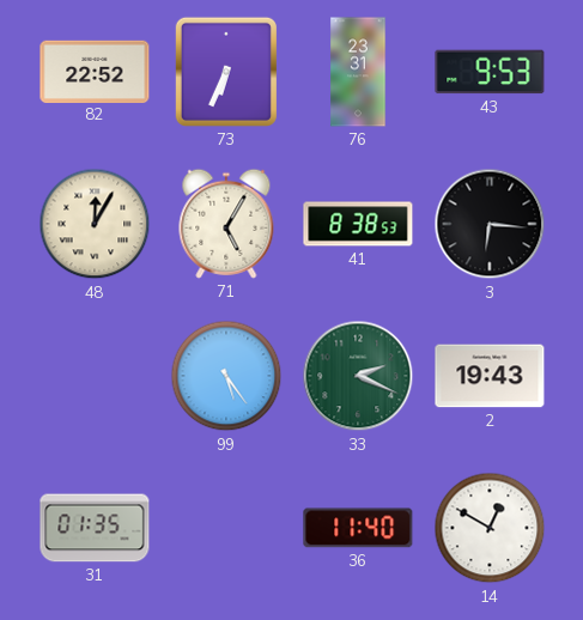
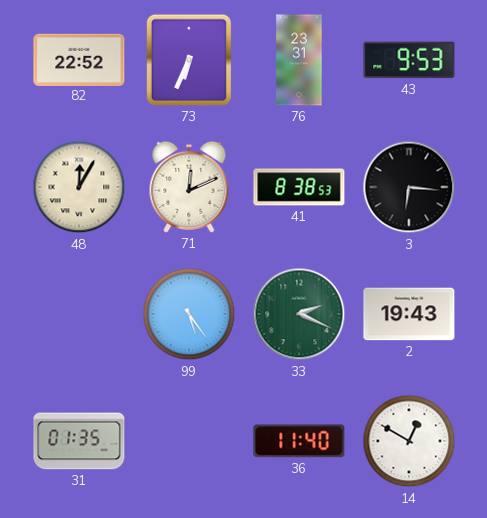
71: 5:05 -> 12:11 (189, 187)
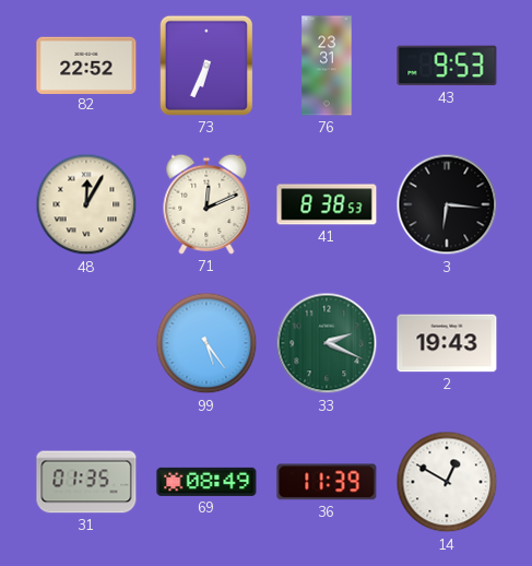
69: none -> 08:49 (206, 482)
36: 11:40 -> 11:39 (327, 482)
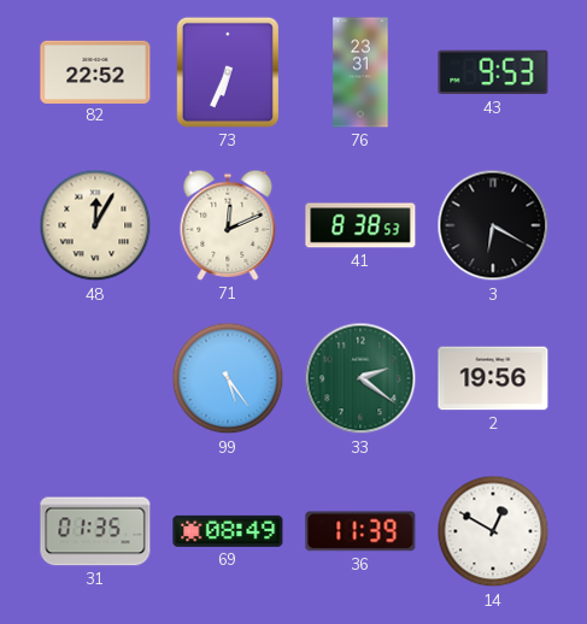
3: 6:16 -> 6:20 (493, 225)
33: 2:19 -> 2:21 (360, 378)
2: 19:43 -> 19:56 (493, 378)
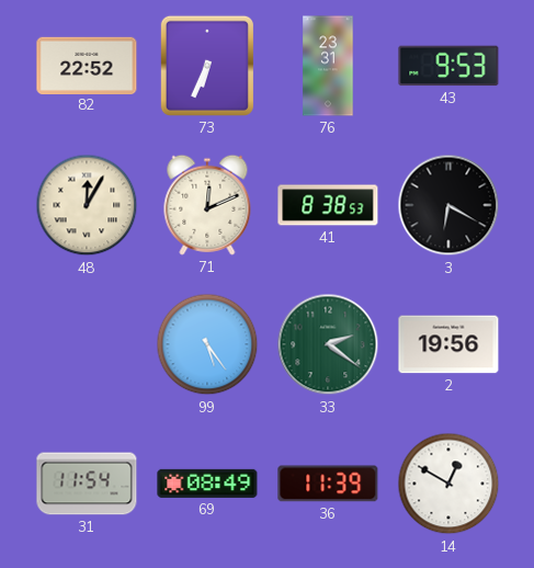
31: 01:35 -> 11:54 (87, 484)
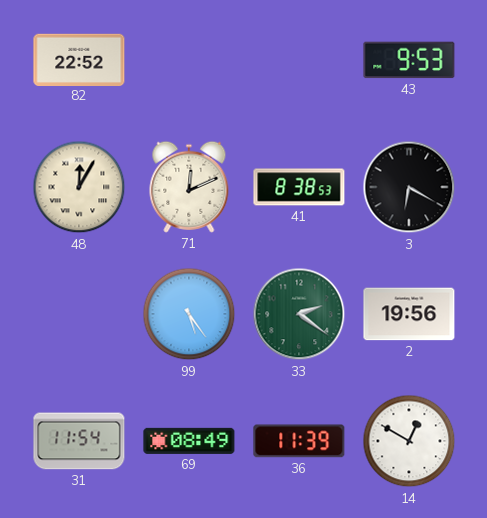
73: 6:34 -> none (207, 66)
76: 23:31 -> none (328, 66)
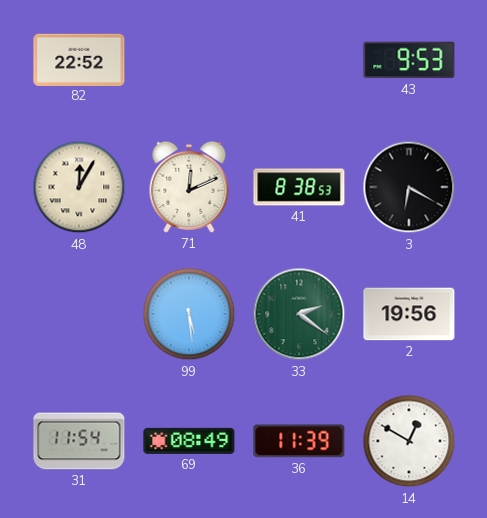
99: 5:24 -> 5:29 (189, 314)
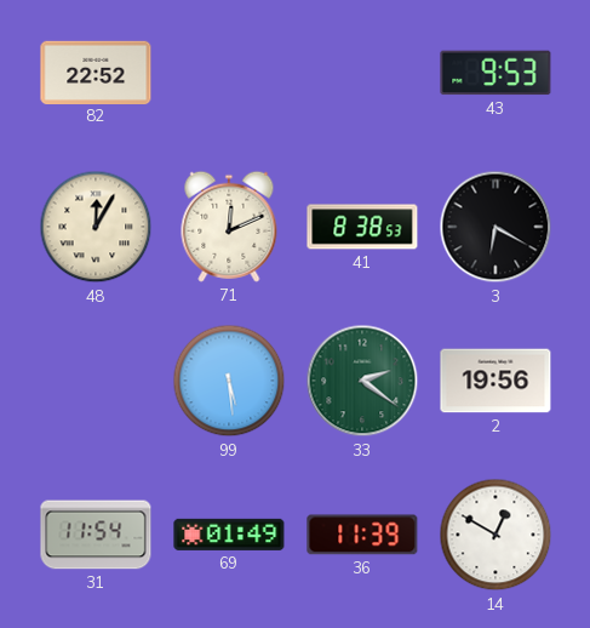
69: 08:49 -> 01:49 (229, 535)
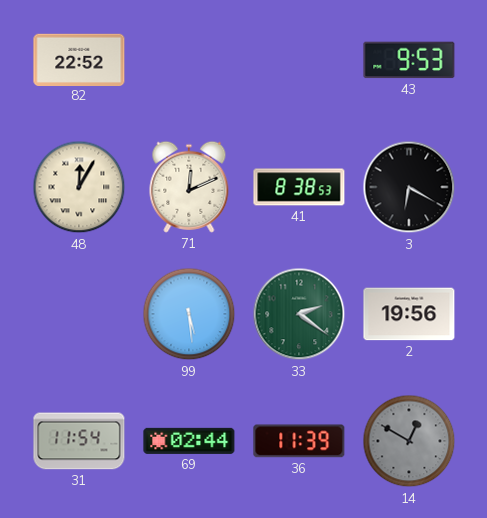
69: 01:49 -> 02:44 (189, 441)
14 dial: white -> grey (409, 441)
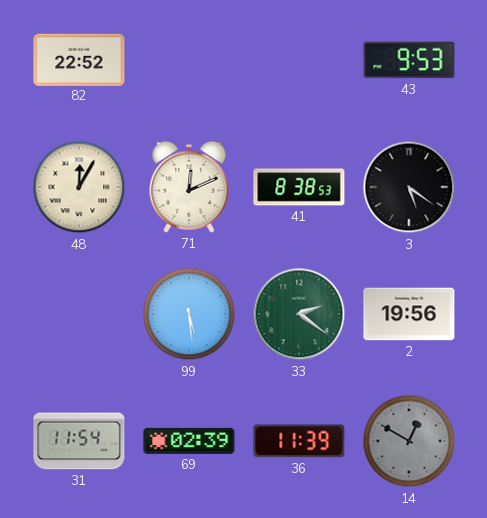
3: 6:20 -> 5:21 (409, 187)
69: 02:44 -> 02:39 (189, 441)
